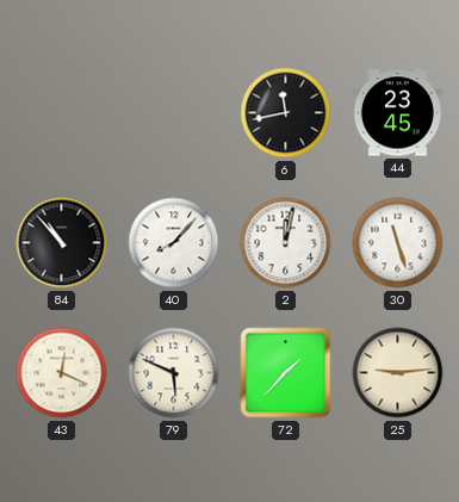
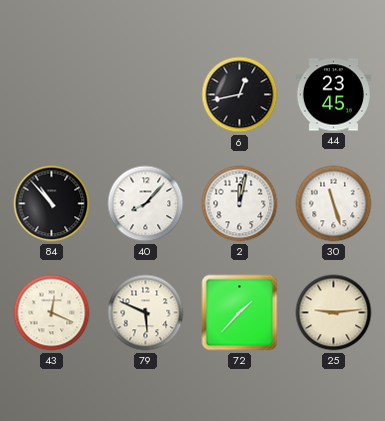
6: 11:43 -> 12:43 (240, 95)
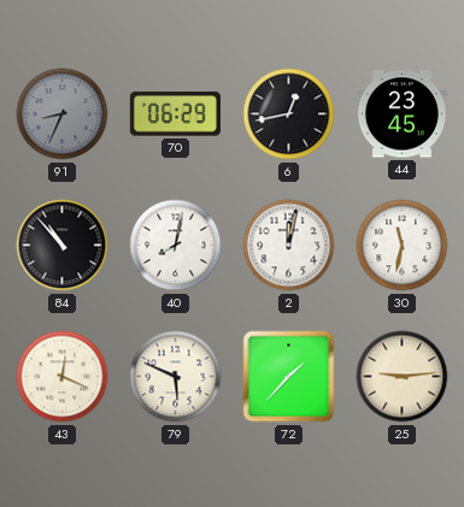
91: none -> 8:34 (63, 114)
70: none -> 06:29 (175, 114)
40: 8:07 -> 8:02 (176, 246)
30: 11:27 -> 11:32 (403, 246)
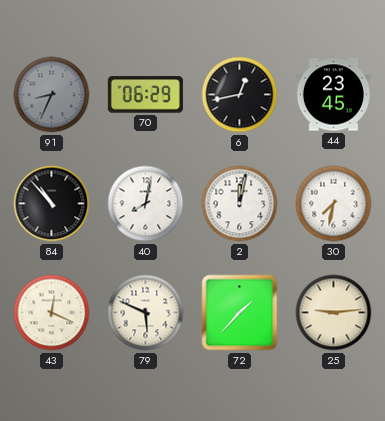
30: 11:32 -> 7:32 (334, 204)
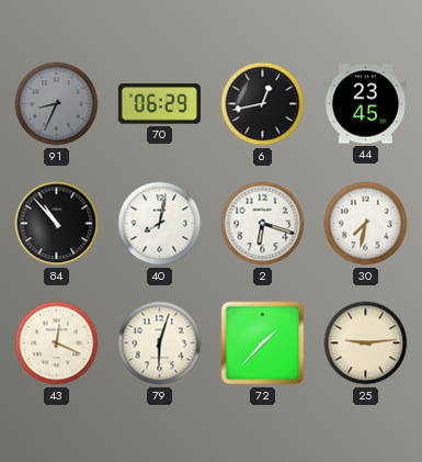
2: 12:02 -> 6:18 (263, 224)
79: 5:49 -> 6:03 (160, 343)
